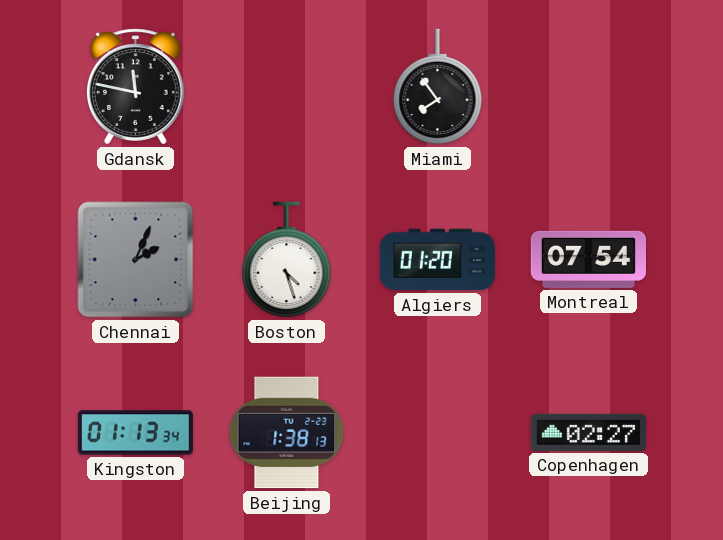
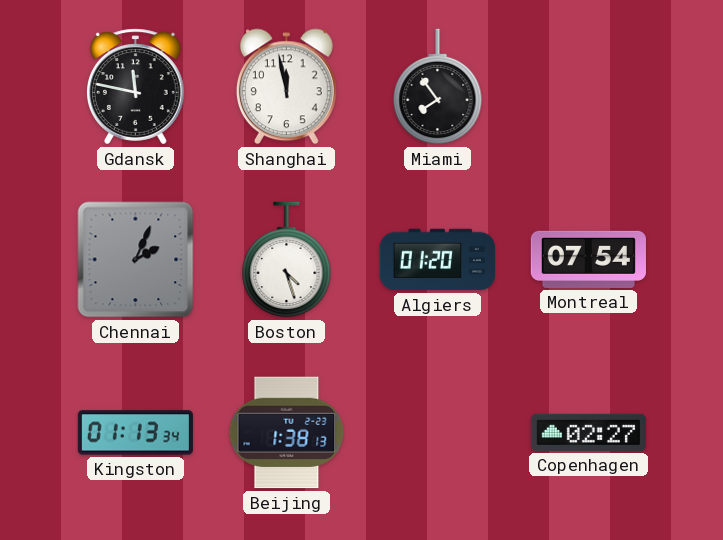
Shanghai: none -> 11:58 (286, 87)
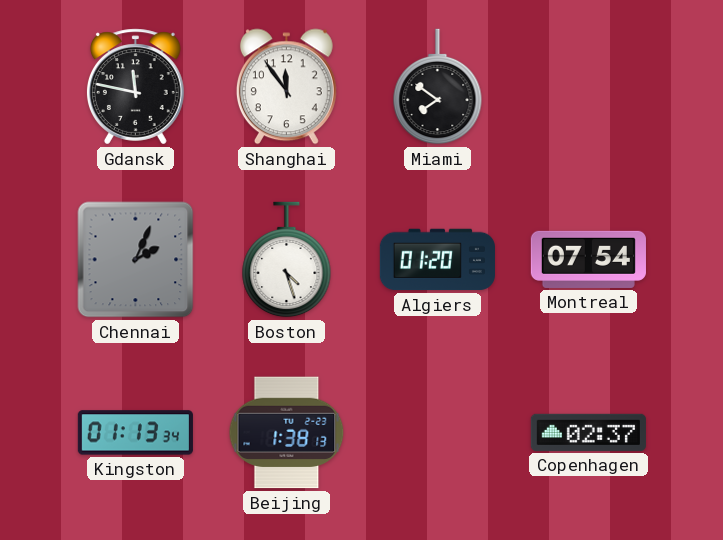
Shanghai: 11:58 -> 11:54 (286, 87)
Miami: 7:54 -> 7:51 (438, 87)
Copenhagen: 02:27 -> 02:37 (588, 432)
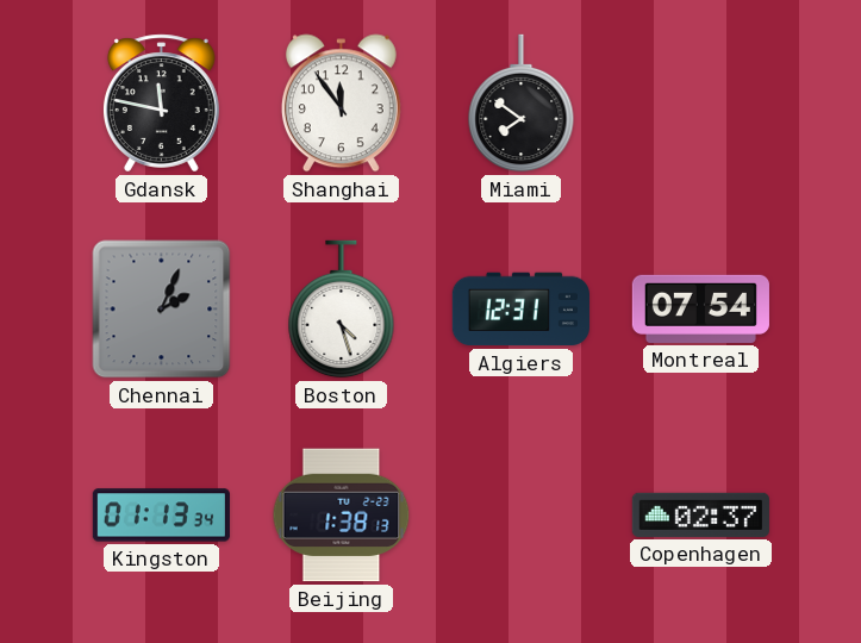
Algiers: 01:20 -> 12:31 (520, 310)
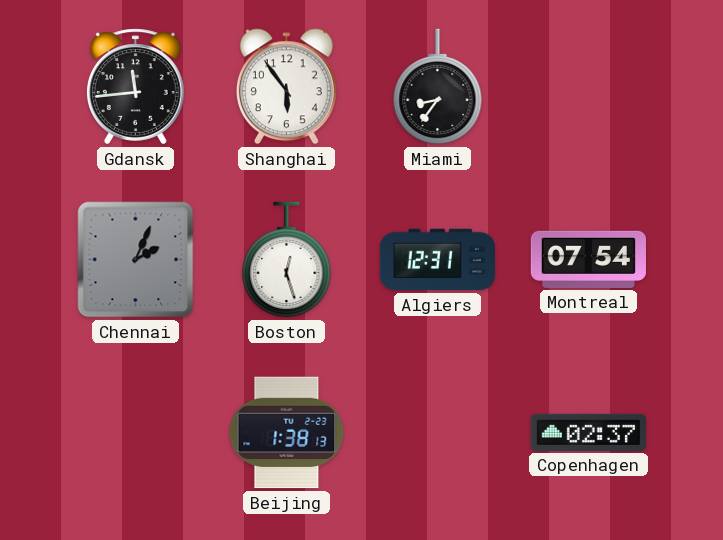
Gdansk: 11:47 -> 11:44 (135, 87)
Shanghai: 11:54 -> 5:54 (286, 87)
Miami: 7:51 -> 8:36 (438, 87)
Boston: 4:27 -> 12:27 (287, 260)
Kingston: 01:13 -> none (161, 516)
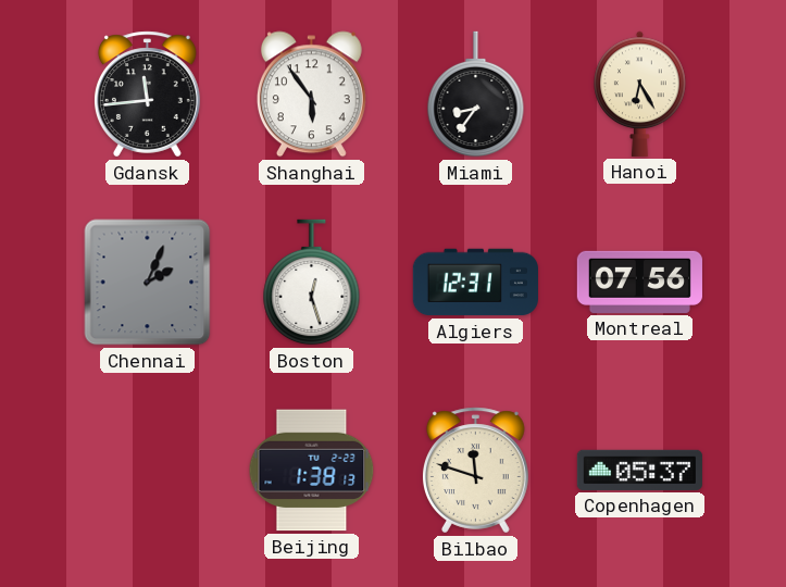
Hanoi: none -> 6:25 (640, 93)
Montreal: 07:54 -> 07:56 (639, 282)
Bilbao: none -> 11:48 (475, 471)
Copenhagen: 02:37 -> 05:37 (639, 470)
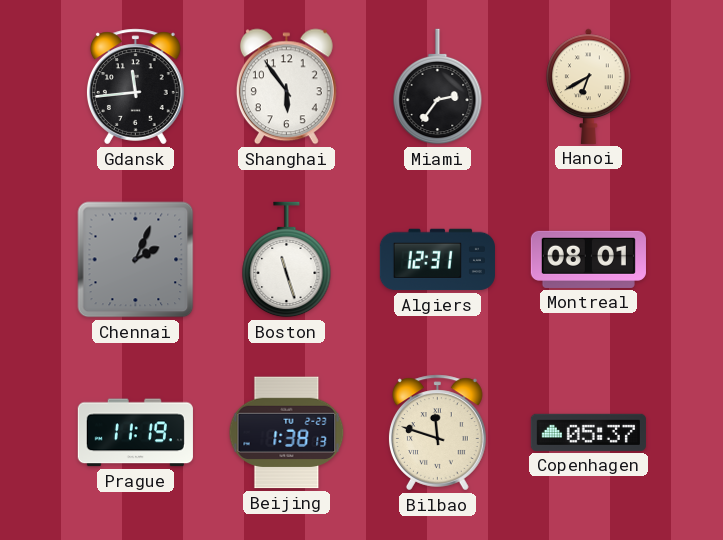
Miami: 8:36 -> 2:36 (438, 87)
Hanoi: 6:25 -> 6:40 (589, 86)
Boston: 12:27 -> 11:27 (287, 260)
Montreal: 07:56 -> 08:01 (588, 259)
Prague: none -> 11:19 (135, 433)
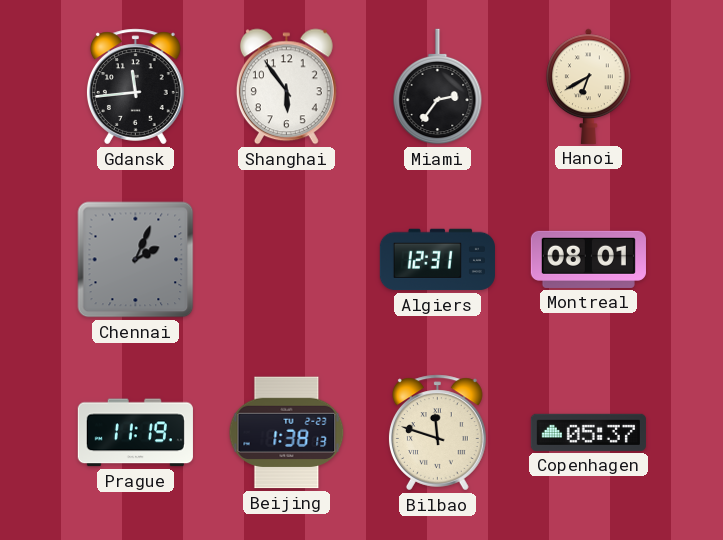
Boston: 11:27 -> none (287, 260)
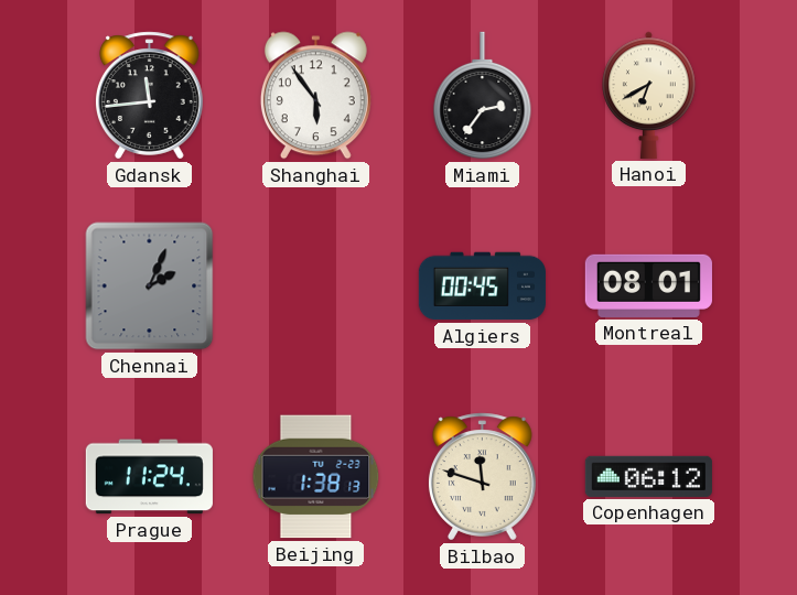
Algiers: 12:31 -> 00:45 (482, 286)
Prague: 11:19 -> 11:24 (149, 477)
Copenhagen: 05:37 -> 06:12 (648, 476)
